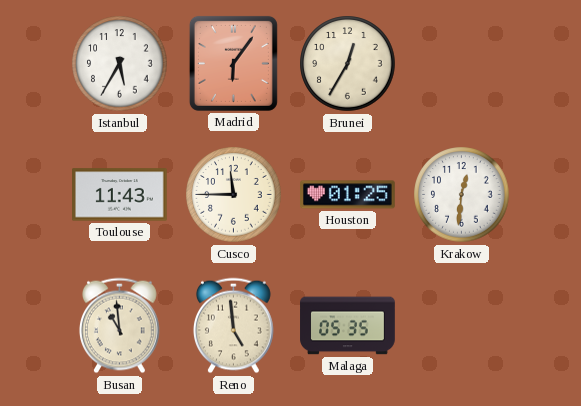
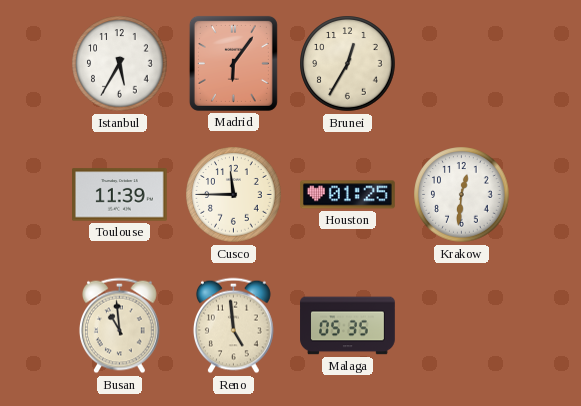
Toulouse: 11:43 -> 11:39 (120, 195)
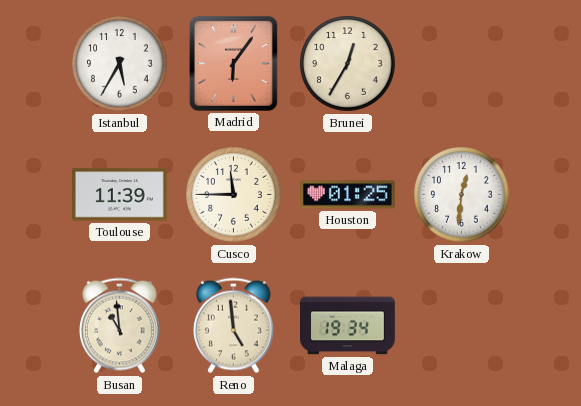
Malaga: 05:35 -> 19:34 (348, 326)
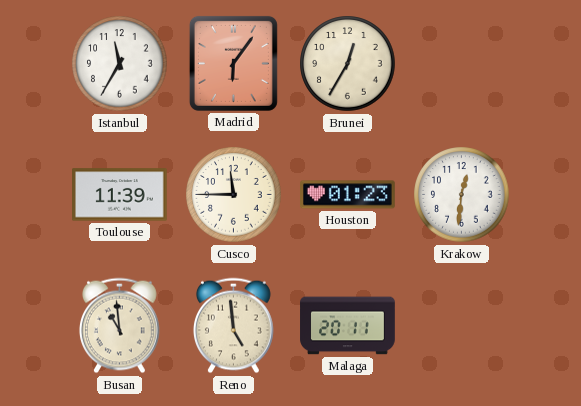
Istanbul: 5:35 -> 11:35 (120, 64)
Houston: 01:25 -> 01:23 (348, 195)
Malaga: 19:34 -> 20:11 (348, 326)
